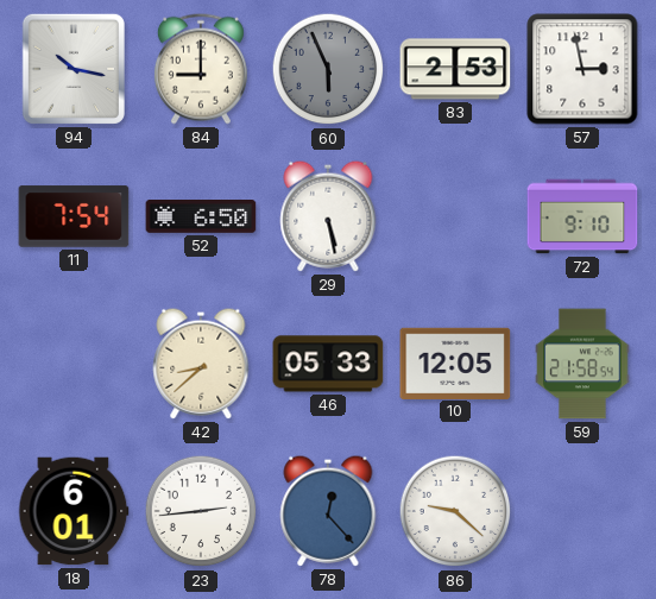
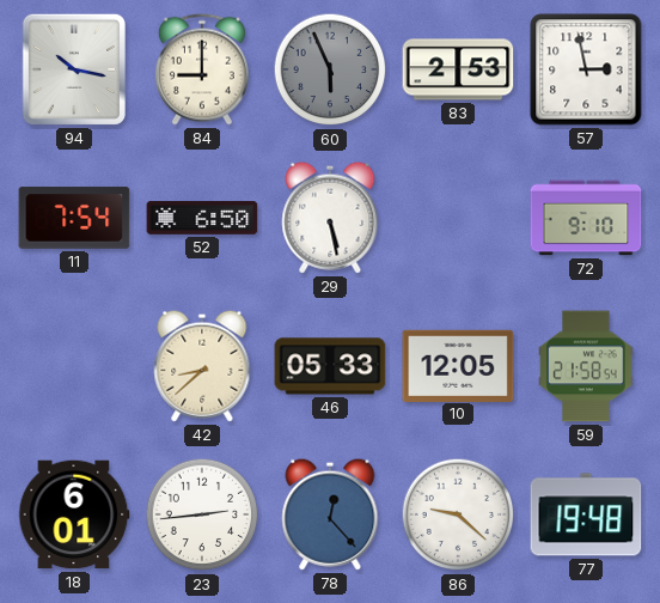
77: none -> 19:48 (586, 514)
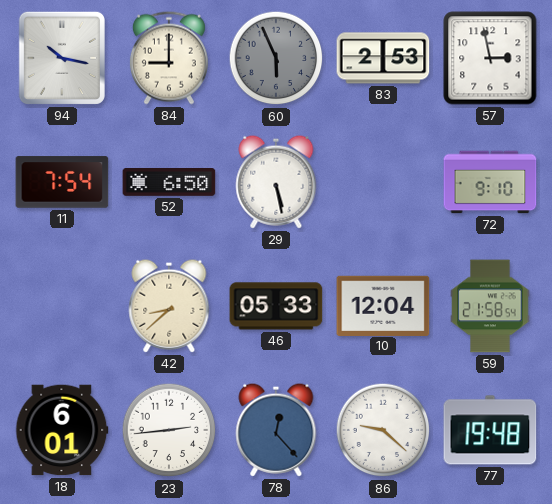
10: 12:05 -> 12:04 (383, 305)
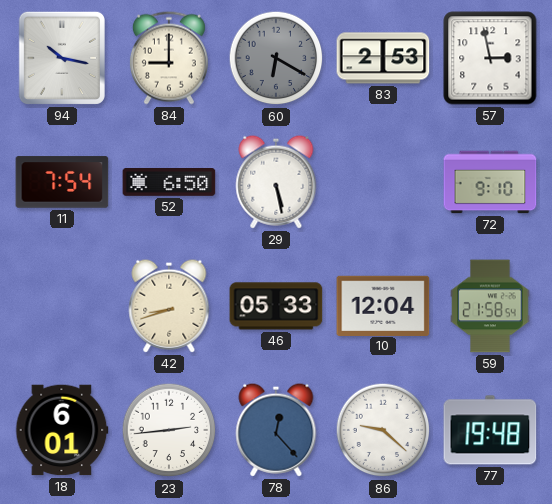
60: 5:56 -> 6:20 (276, 58)
42: 8:38 -> 8:42 (169, 306)
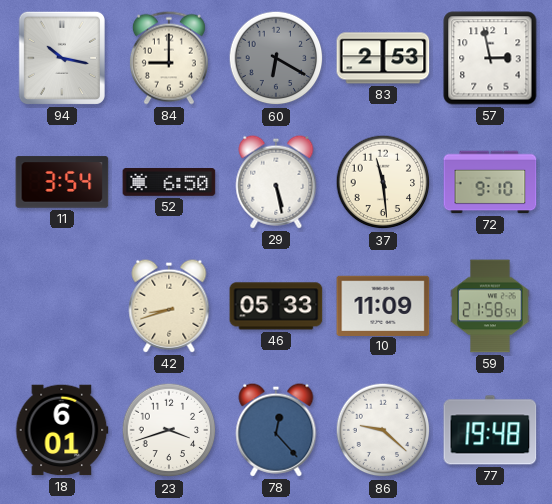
11: 7:54 -> 3:54 (62, 182)
37: none -> 11:29 (383, 182)
10: 12:04 -> 11:09 (383, 305)
23: 2:44 -> 3:42 (169, 430)
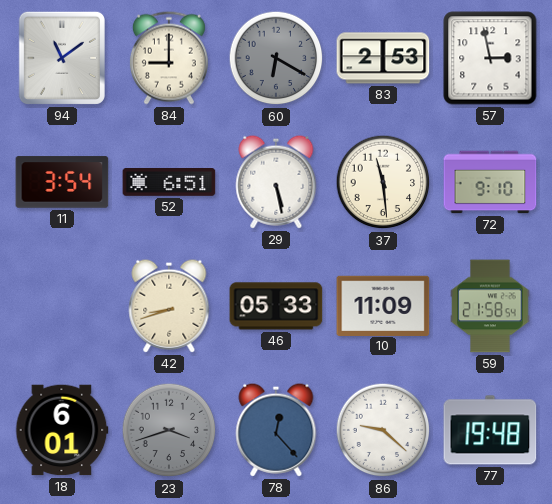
94: 10:17 -> 11:09 (62, 58)
52: 6:50 -> 6:51 (169, 183)
23 dial: white -> grey (169, 430)
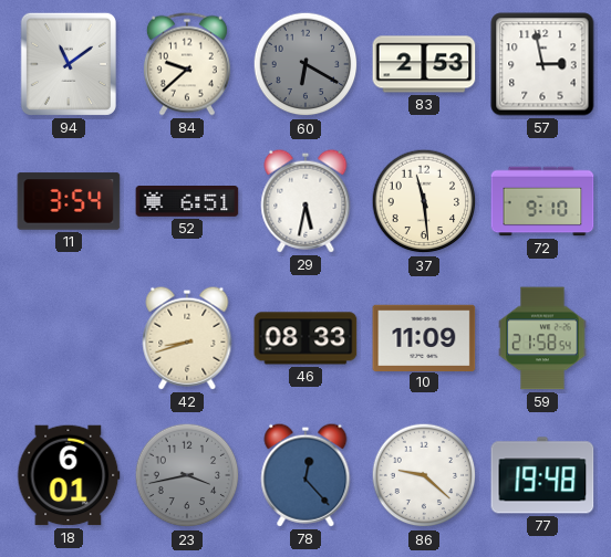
84: 9:00 -> 9:38 (187, 64)
29: 5:28 -> 5:32 (305, 201)
46: 05:33 -> 08:33 (305, 338)
23: 3:42 -> 3:43 (187, 475)
